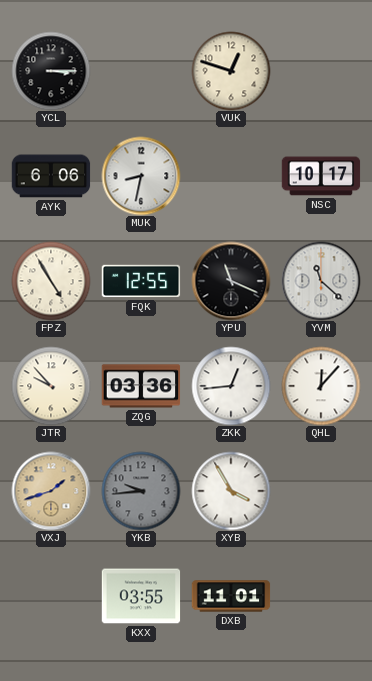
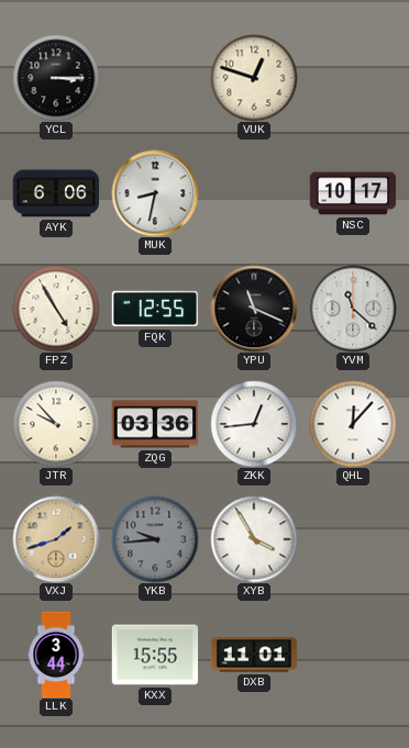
LLK: none -> 3:44 (56, 655)
KXX: 03:55 -> 15:55 (155, 655)
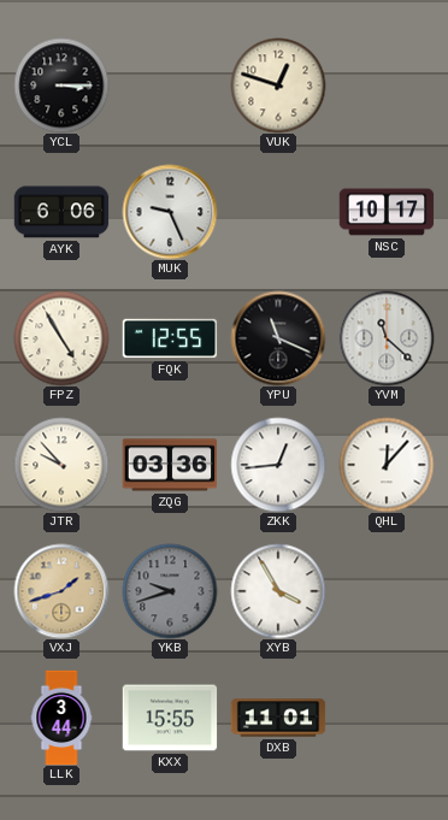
MUK: 8:32 -> 9:26 (170, 212)
YKB: 9:44 -> 9:42 (170, 591)
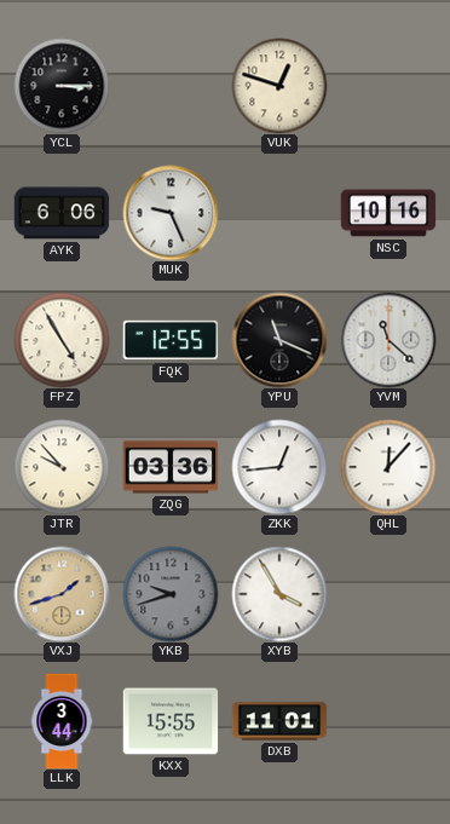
NSC: 10:17 -> 10:16 (388, 213)
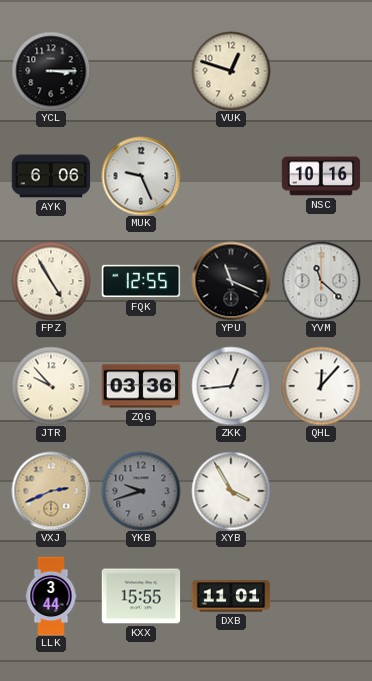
VXJ: 1:42 -> 2:41 (51, 491)
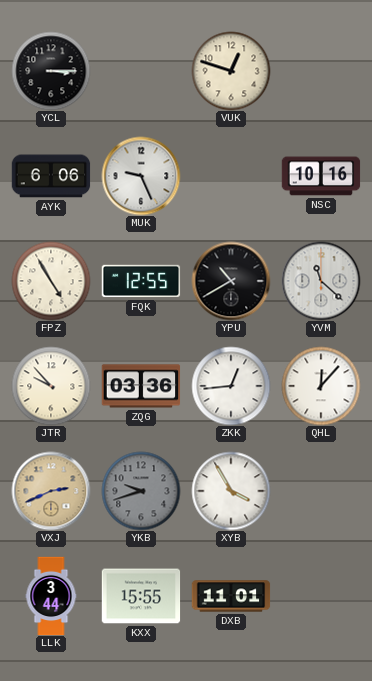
YPU: 11:19 -> 10:40 (231, 281)
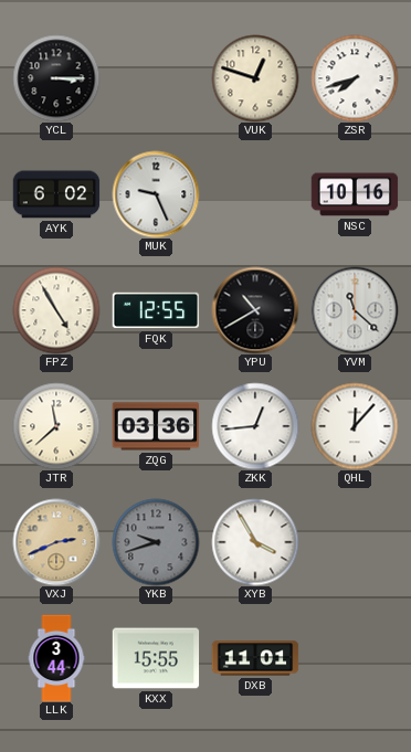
ZSR: none -> 7:42 (355, 78)
AYK: 6:06 -> 6:02 (56, 194)
JTR: 9:53 -> 11:38 (56, 426)
